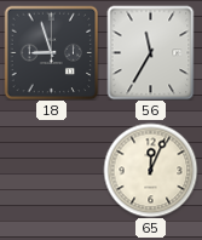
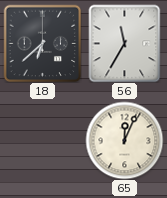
18: 8:57 -> 6:38 (42, 43)
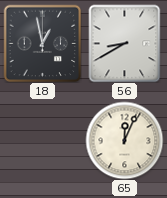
18: 6:38 -> 12:58 (42, 43)
56: 11:35 -> 8:40 (125, 43)
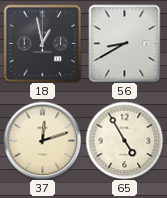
37: none -> 12:12 (42, 140)
65: 12:04 -> 4:55 (124, 140)
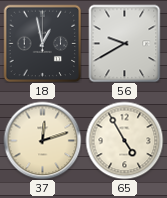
56: 8:40 -> 9:40 (125, 43)
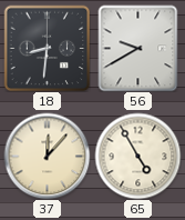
18: 12:58 -> 8:31 (47, 48)
37: 12:12 -> 12:07 (47, 156)
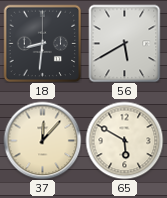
56: 9:40 -> 5:40 (125, 43)
65: 4:55 -> 5:50 (124, 140)
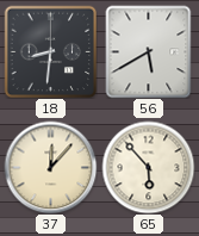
65: 5:50 -> 5:53 (148, 167)
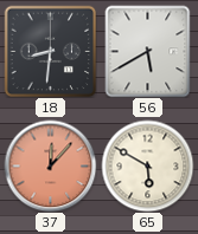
37 dial: cream -> salmon (50, 165)
65: 5:53 -> 5:50 (147, 165)
